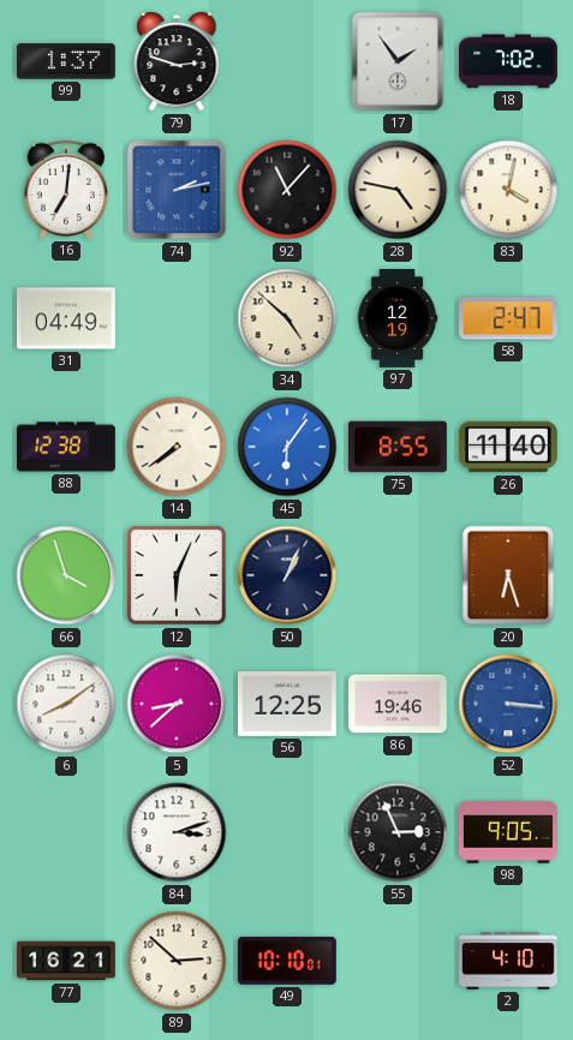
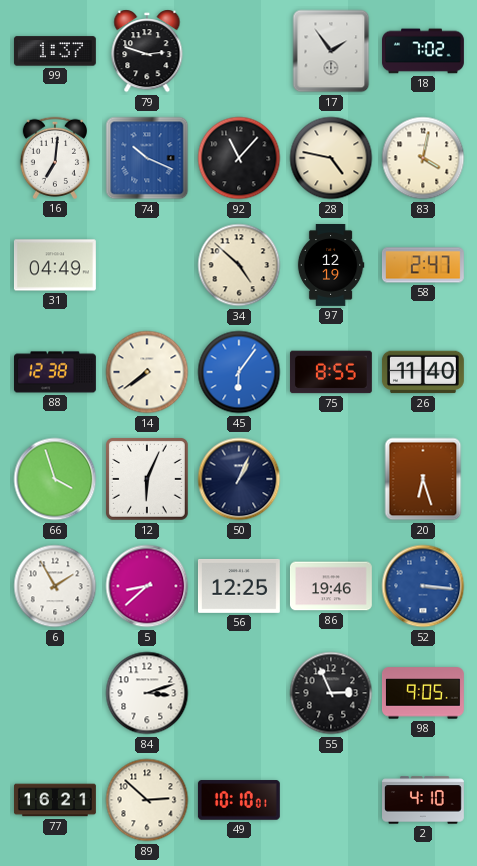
74: 2:13 -> 10:19 (147, 158)
6: 8:09 -> 1:55 (55, 586)
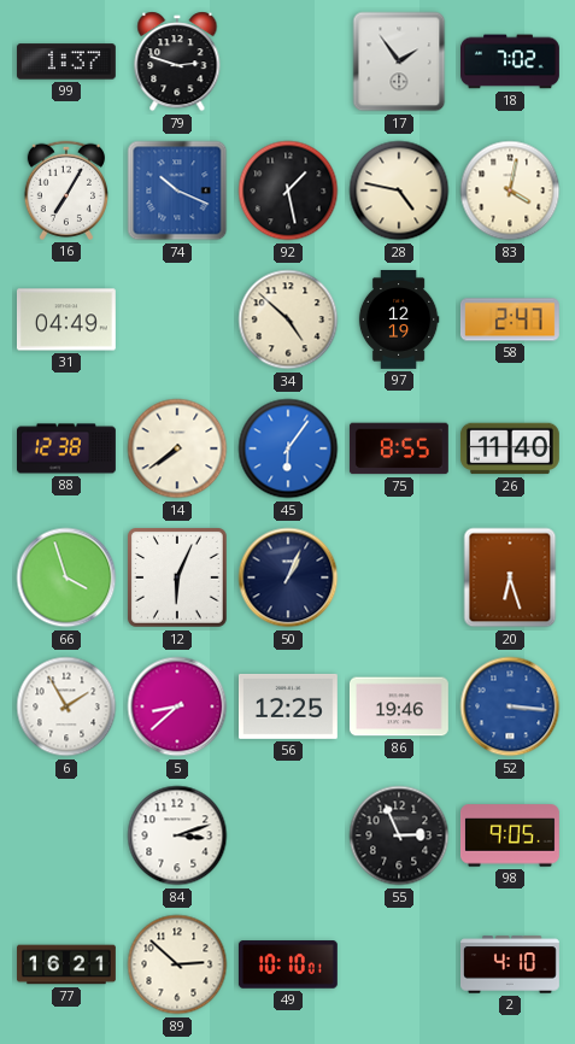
16: 7:01 -> 7:05 (65, 190)
92: 11:07 -> 1:28 (288, 190)
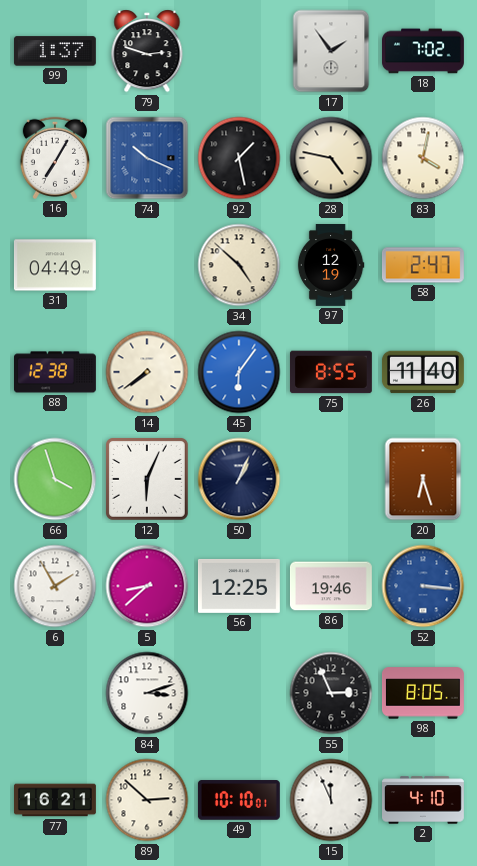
98: 9:05 -> 8:05 (423, 693)
15: none -> 11:56 (331, 800)
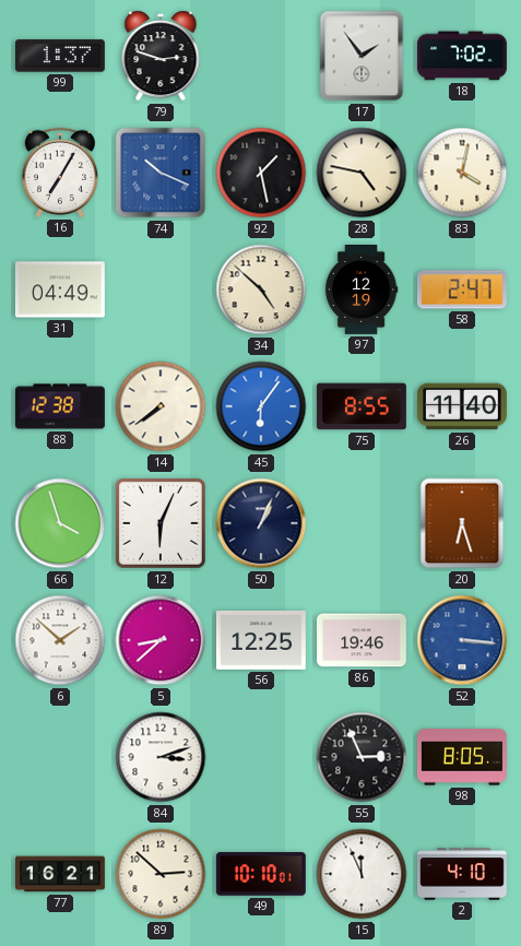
6: 1:55 -> 1:52 (60, 640)
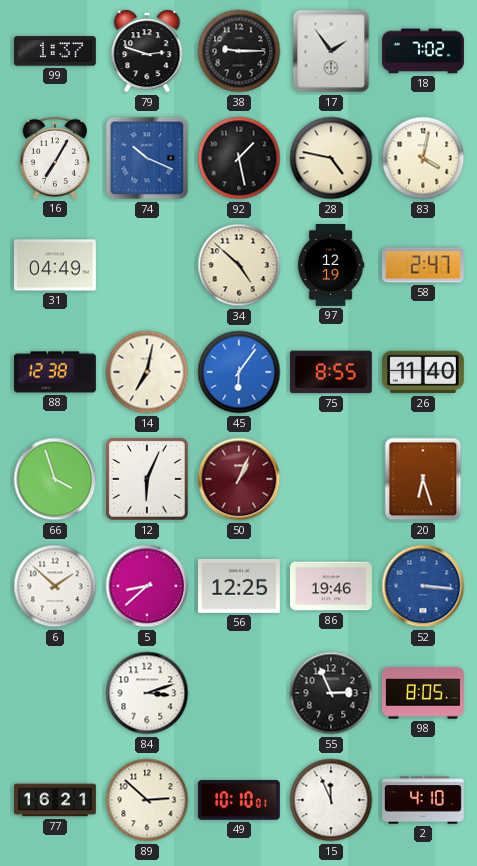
38: none -> 9:15 (239, 51)
14: 7:39 -> 7:02 (147, 372)
50 dial: navy -> burgundy (239, 479)
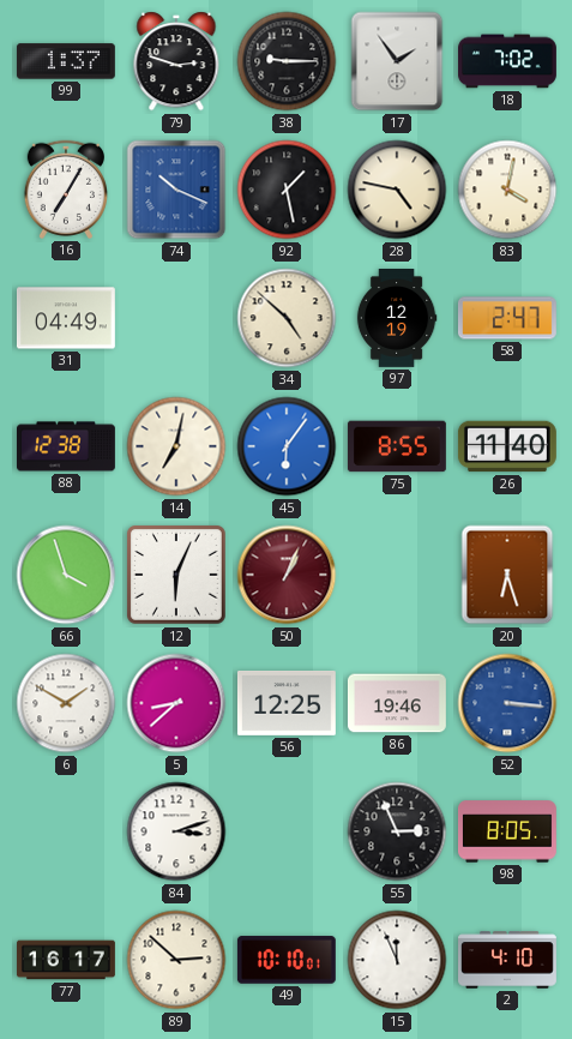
6: 1:52 -> 1:50 (66, 703)
77: 16:21 -> 16:17 (67, 960)
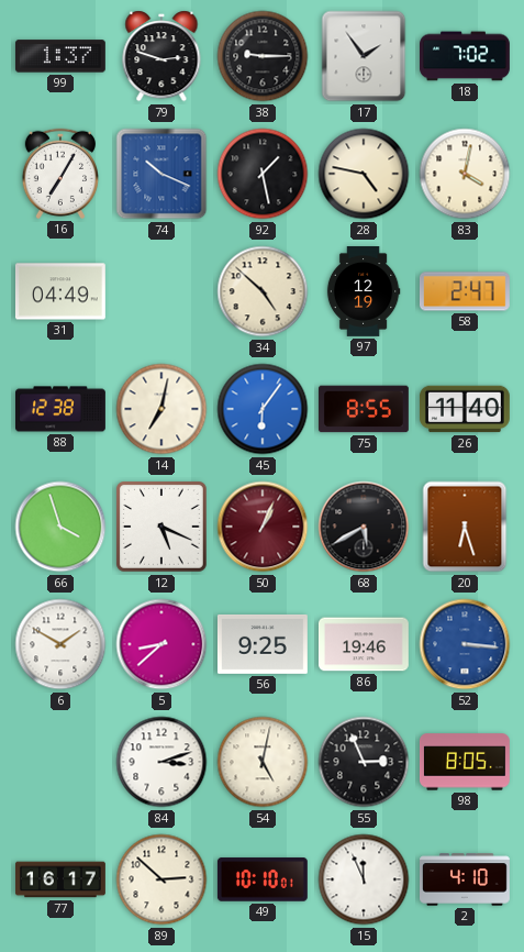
12: 6:04 -> 5:19 (163, 528)
68: none -> 5:40 (364, 527)
56: 12:25 -> 9:25 (263, 644)
54: none -> 5:02 (263, 762)
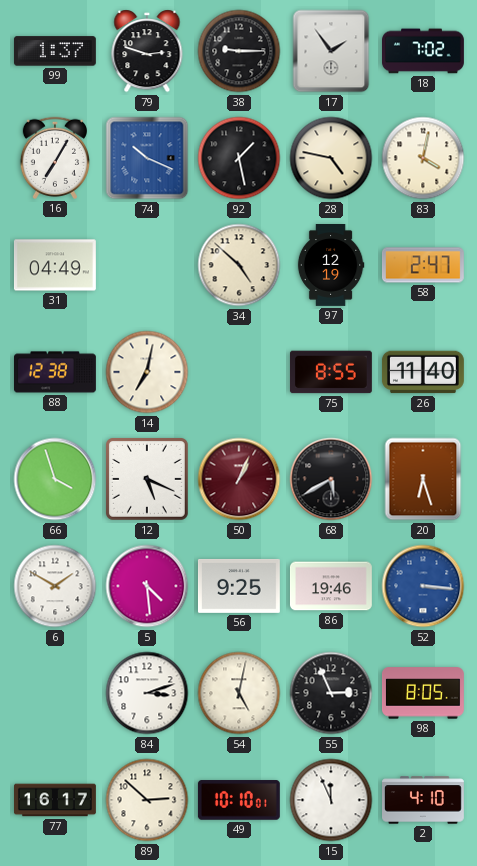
45: 6:06 -> none (263, 409)
5: 8:38 -> 4:29 (147, 586)
